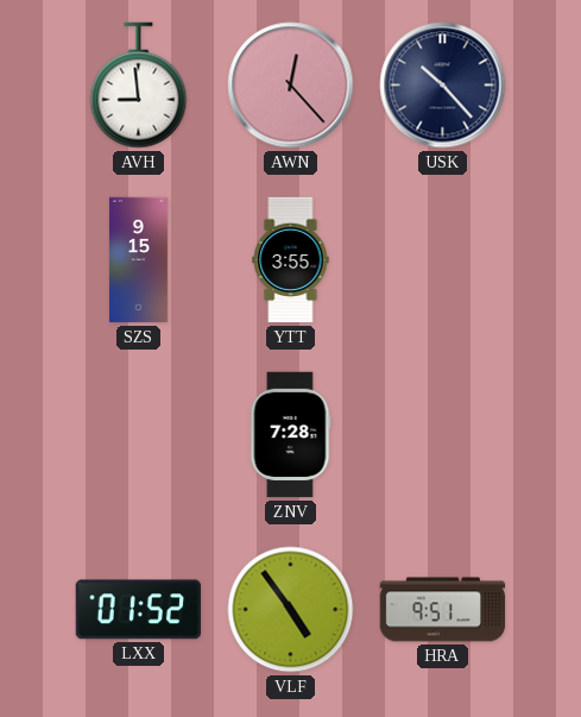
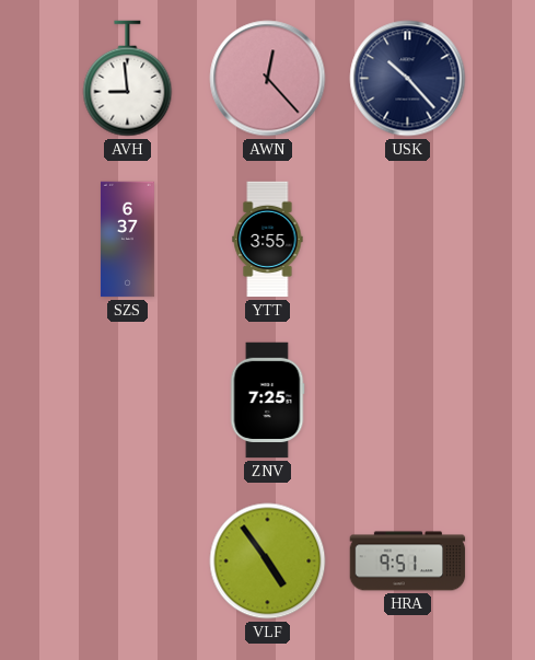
SZS: 9:15 -> 6:37 (127, 240)
ZNV: 7:28 -> 7:25 (267, 401)
LXX: 01:52 -> none (138, 610)
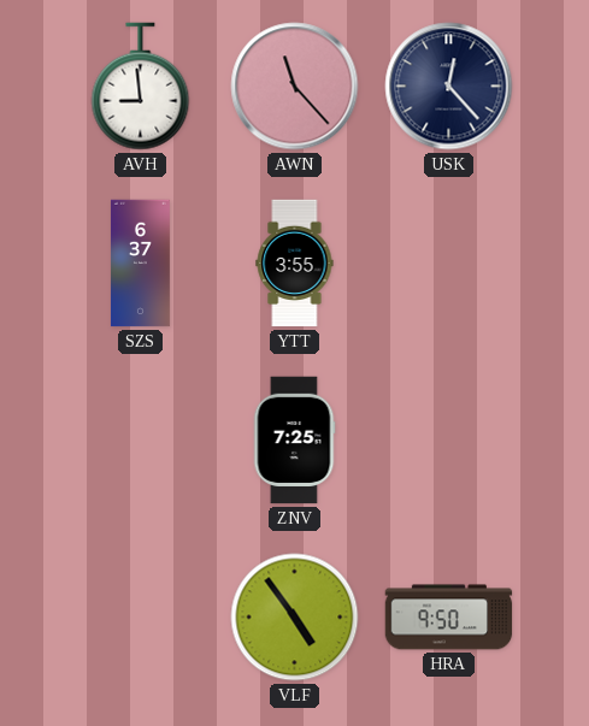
AWN: 12:23 -> 11:23 (295, 87)
USK: 10:23 -> 12:23 (449, 87)
HRA: 9:51 -> 9:50 (449, 618)
